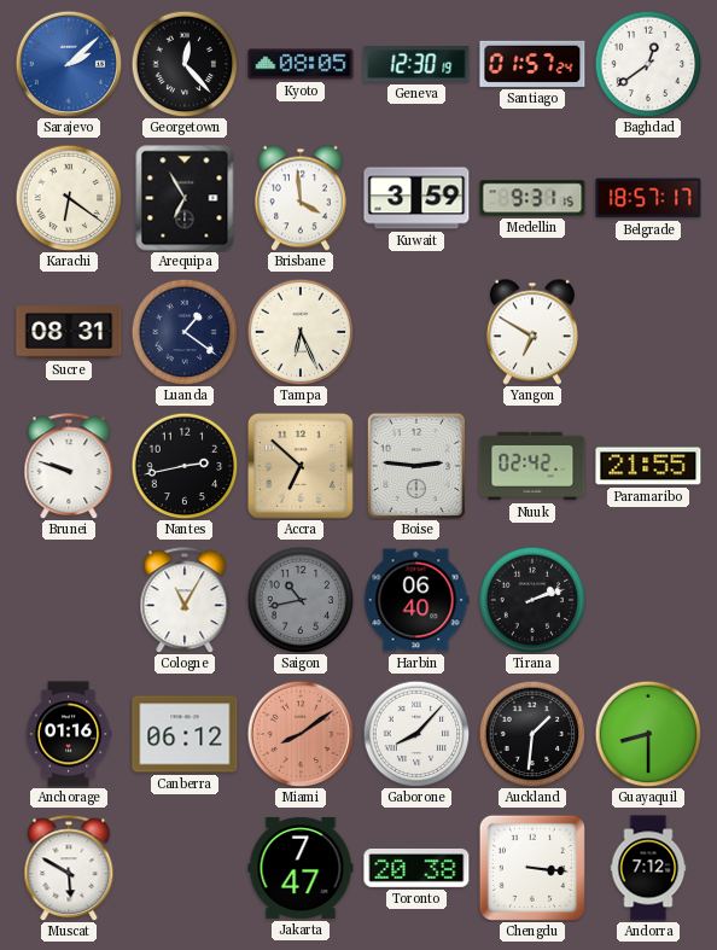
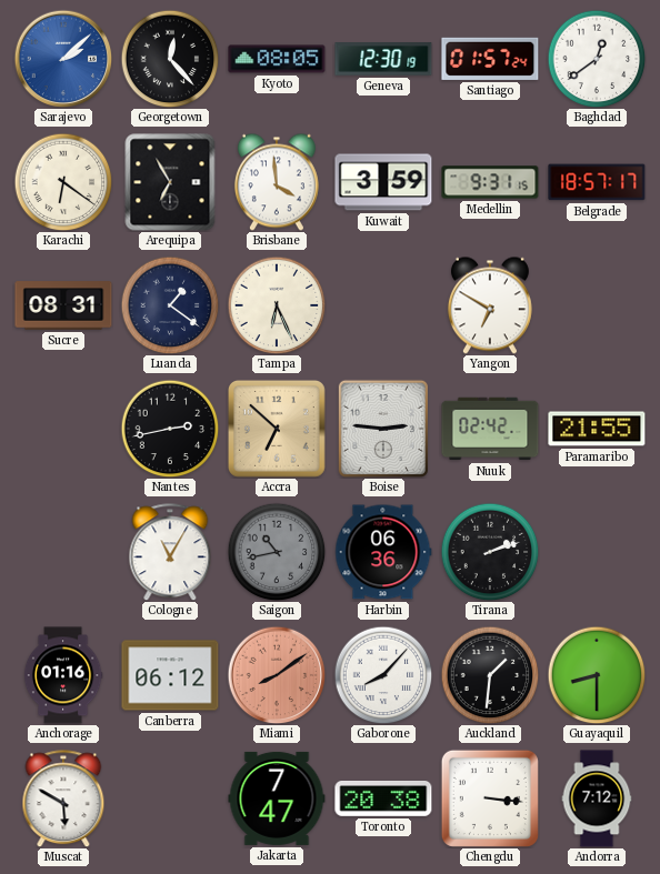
Brunei: 9:48 -> none (69, 466)
Harbin: 06:40 -> 06:36 (383, 552)
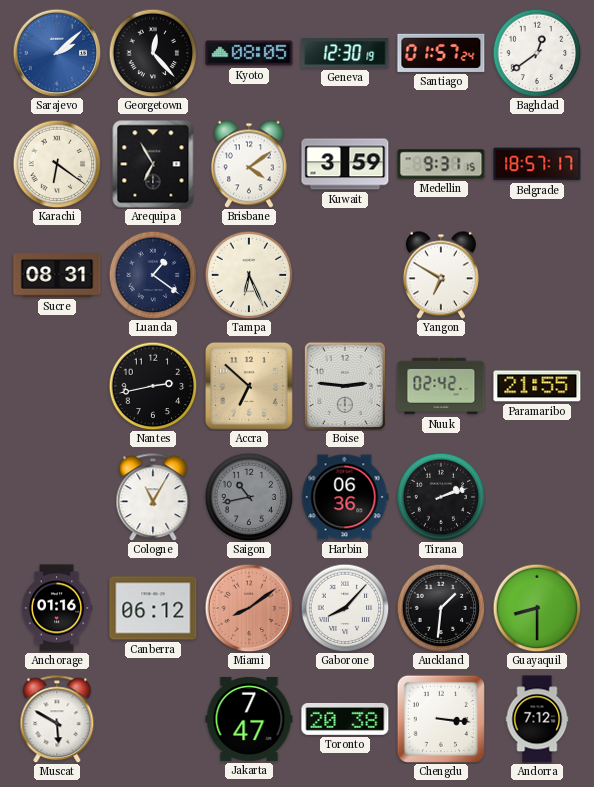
Brisbane: 3:59 -> 4:09 (249, 164)
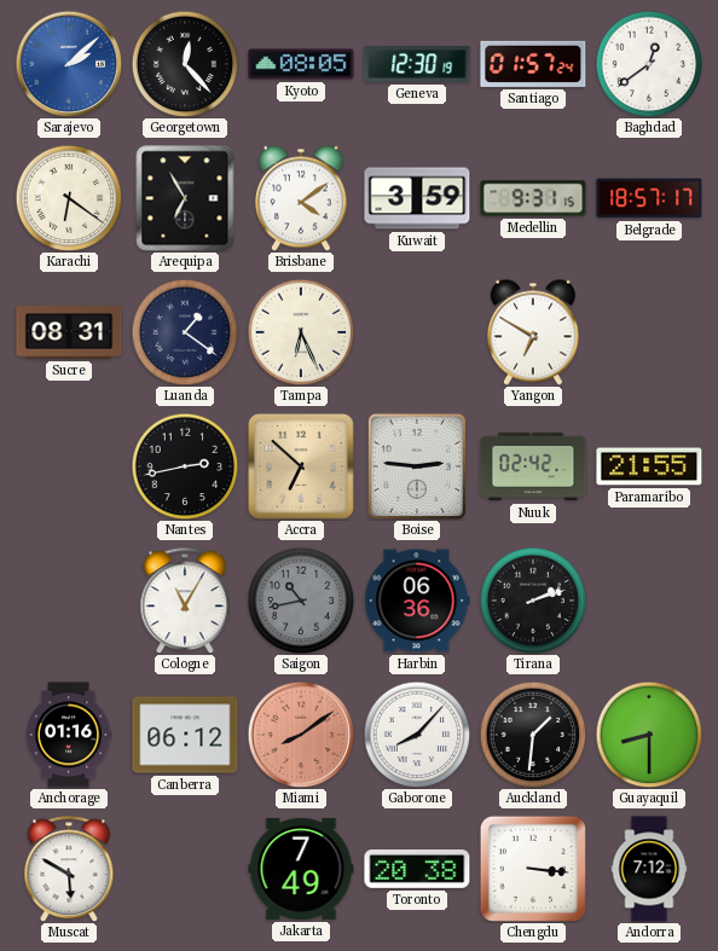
Jakarta: 7:47 -> 7:49 (301, 869)
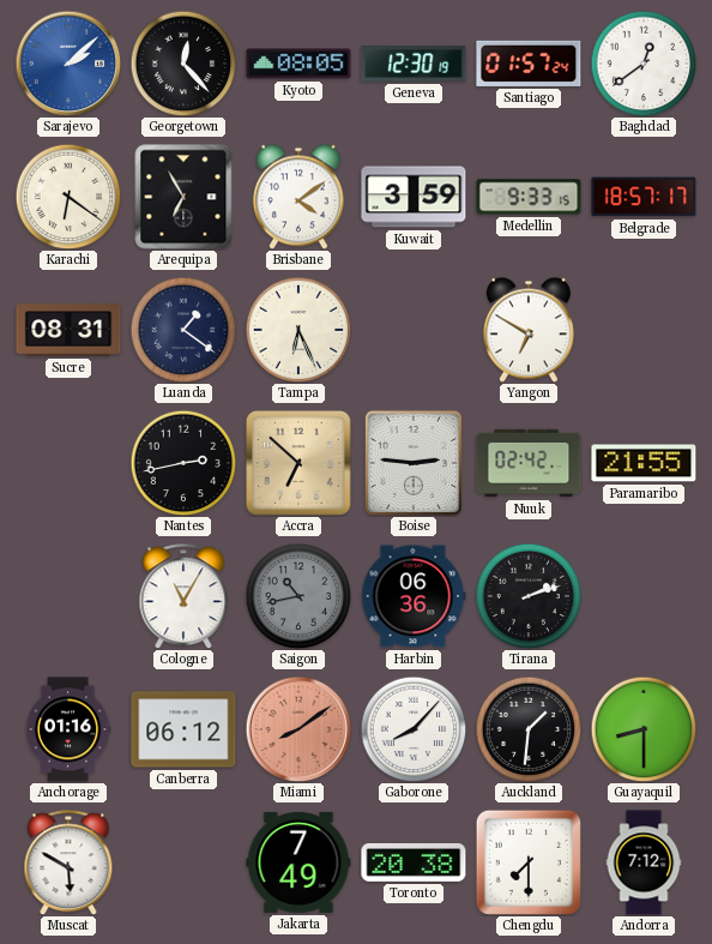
Medellin: 9:31 -> 9:33 (529, 197)
Chengdu: 3:16 -> 7:30 (529, 862)
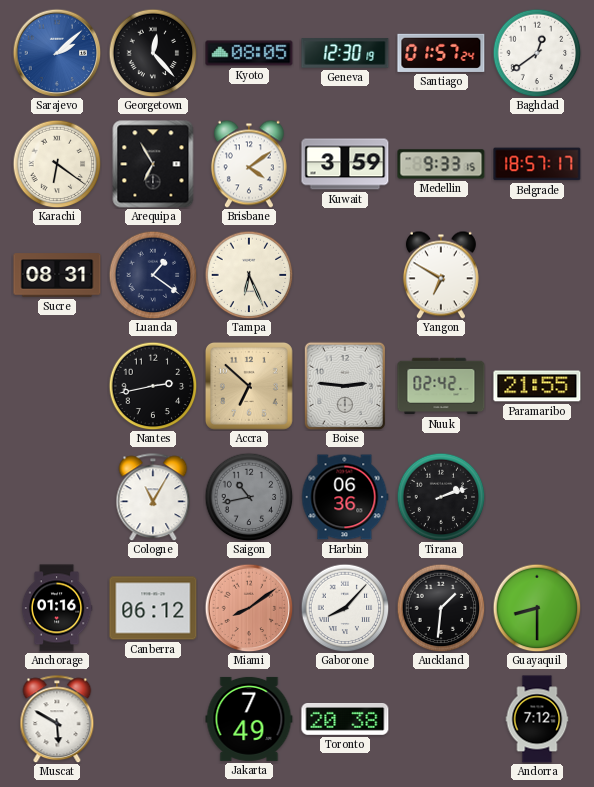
Chengdu: 7:30 -> none (529, 862)
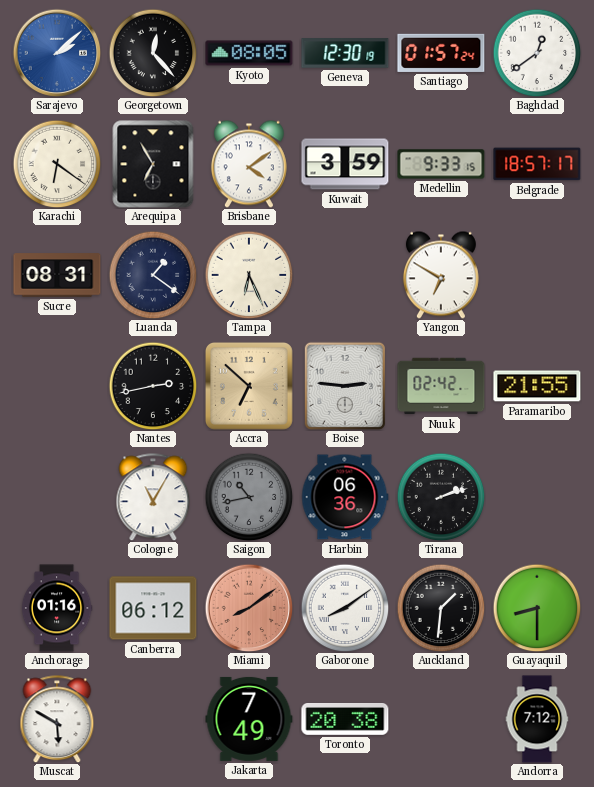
Gaborone: 8:07 -> 8:09 (345, 608)
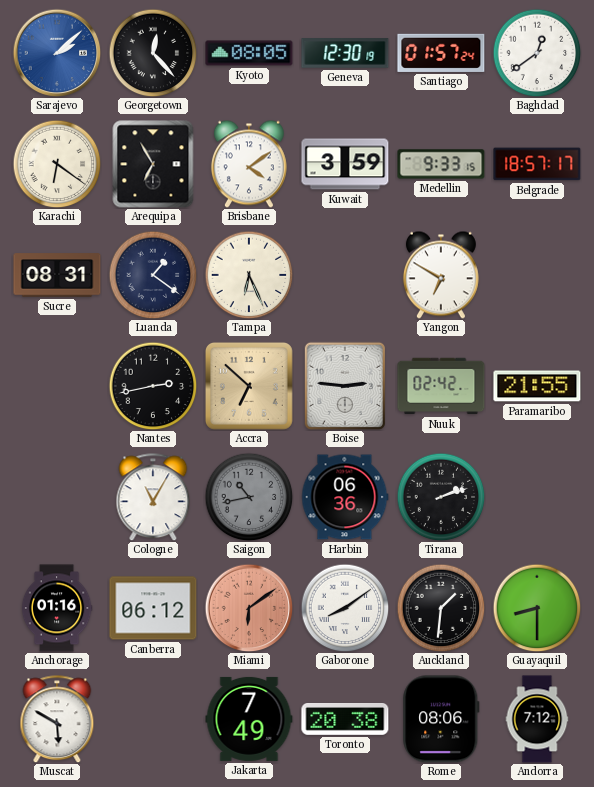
Miami: 8:09 -> 6:09 (249, 608)
Rome: none -> 08:06 (441, 719)
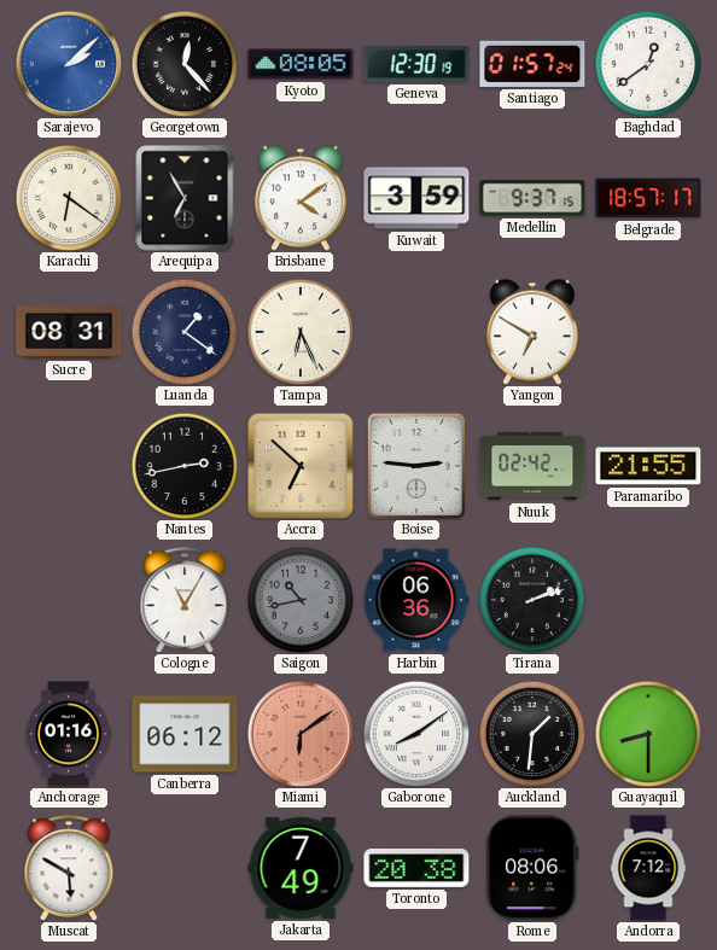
Medellin: 9:33 -> 9:37 (532, 198)
